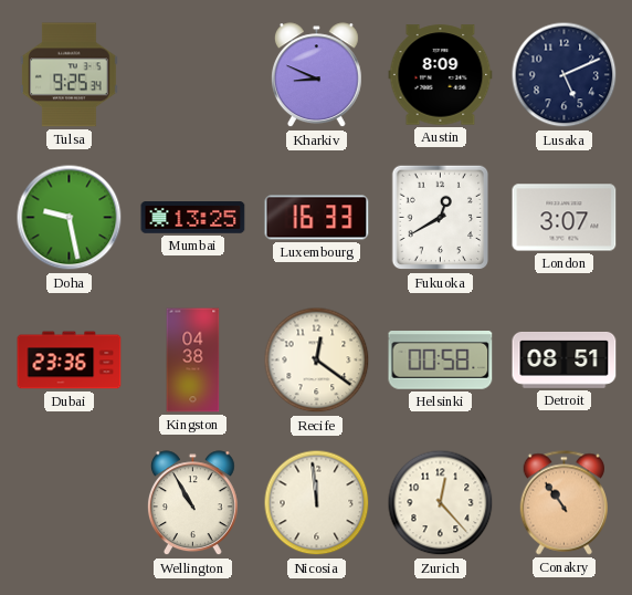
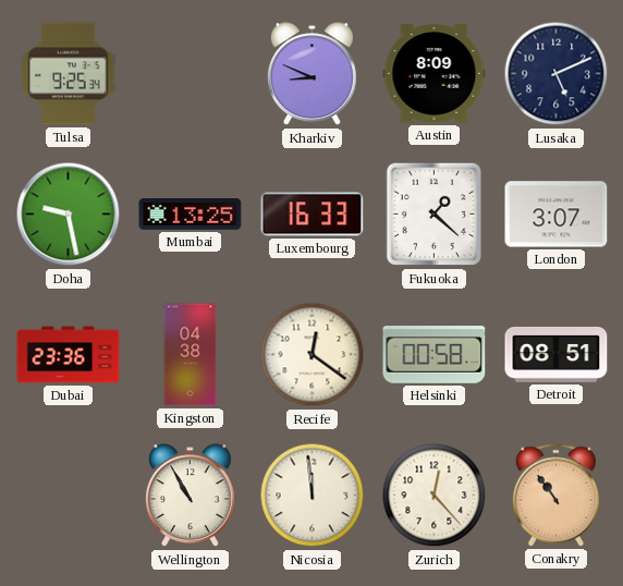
Fukuoka: 12:40 -> 1:22 (435, 215)
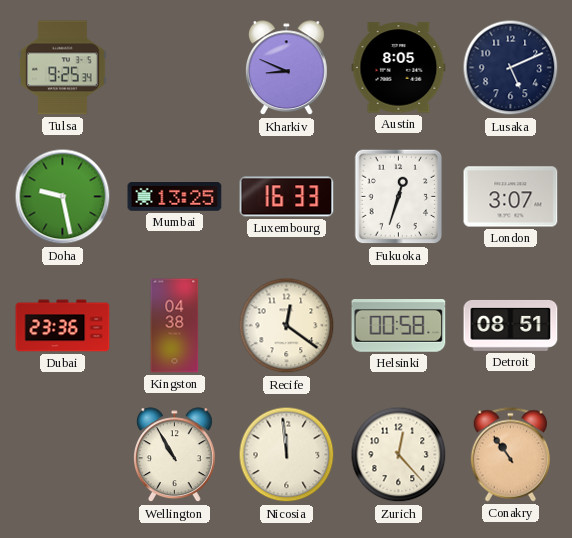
Austin: 8:09 -> 8:05 (399, 68)
Fukuoka: 1:22 -> 12:33 (399, 197)
